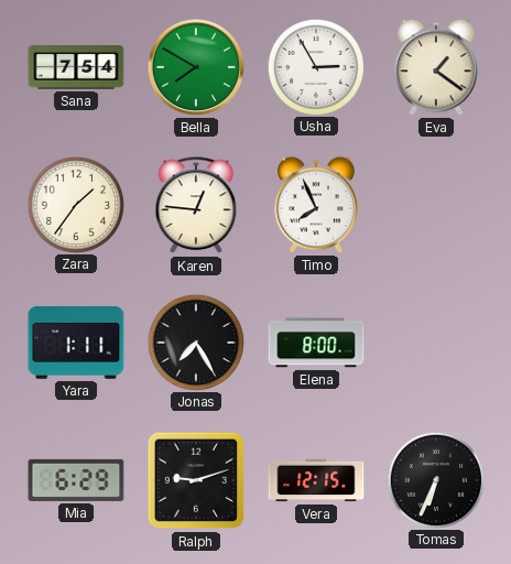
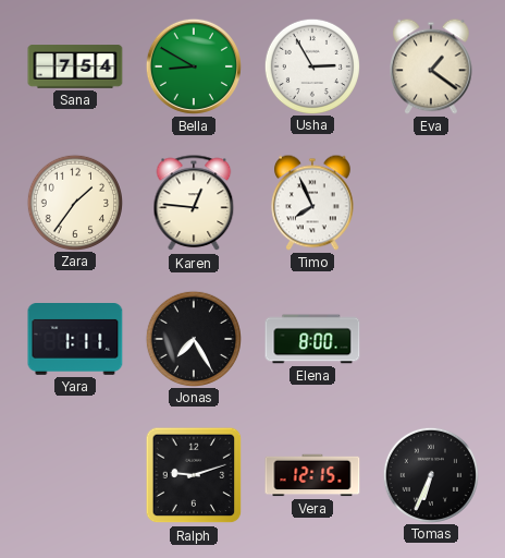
Bella: 7:50 -> 8:50 (194, 66)
Mia: 6:29 -> none (76, 480)
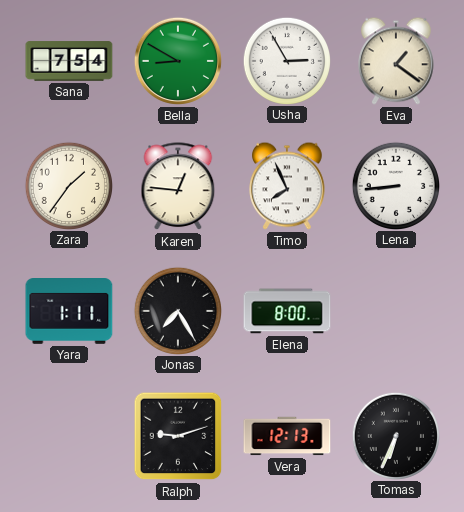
Lena: none -> 8:44 (395, 185)
Vera: 12:15 -> 12:13 (287, 436)
